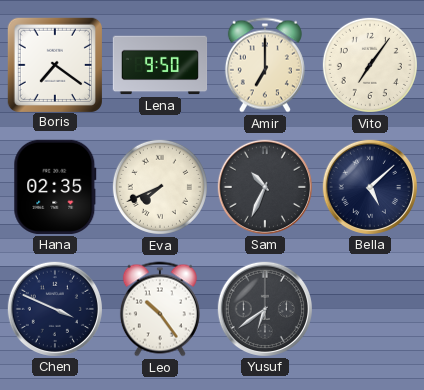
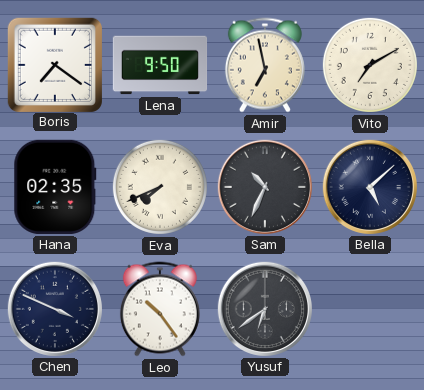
Amir: 7:00 -> 6:58 (265, 65)
Vito: 7:06 -> 7:10 (370, 65)
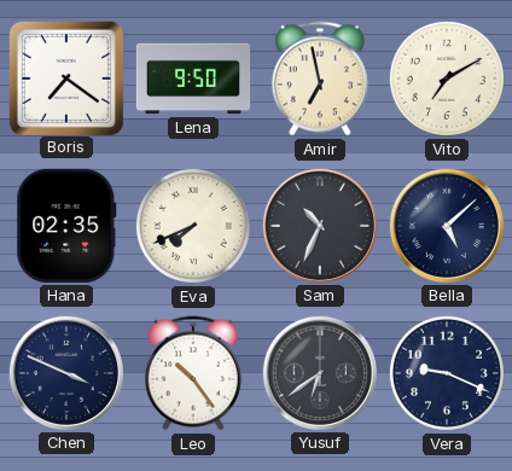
Vera: none -> 9:19 (447, 373)
